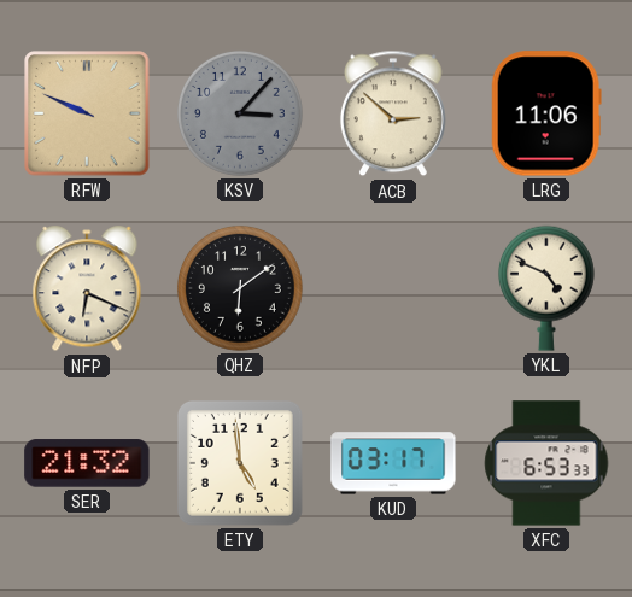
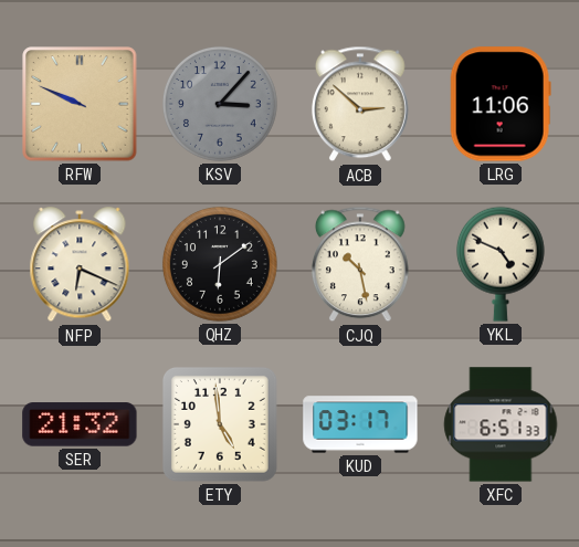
CJQ: none -> 10:28 (360, 264)
XFC: 6:53 -> 6:51 (501, 424)
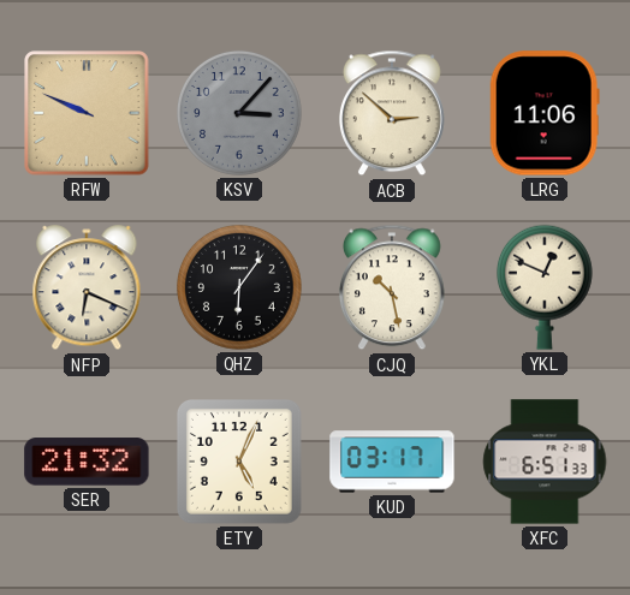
QHZ: 6:09 -> 6:06 (239, 287)
YKL: 4:49 -> 12:49 (545, 287)
ETY: 4:59 -> 5:04 (239, 462)
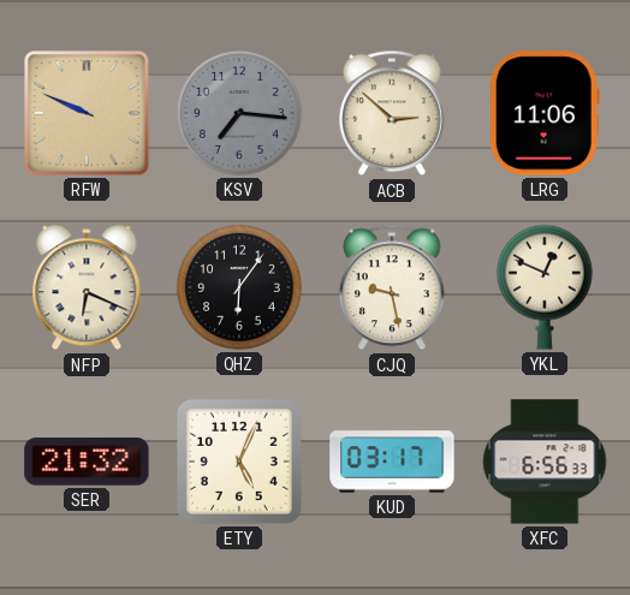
KSV: 3:07 -> 7:16 (239, 113)
CJQ: 10:28 -> 9:28 (392, 287)
XFC: 6:51 -> 6:56 (545, 462)
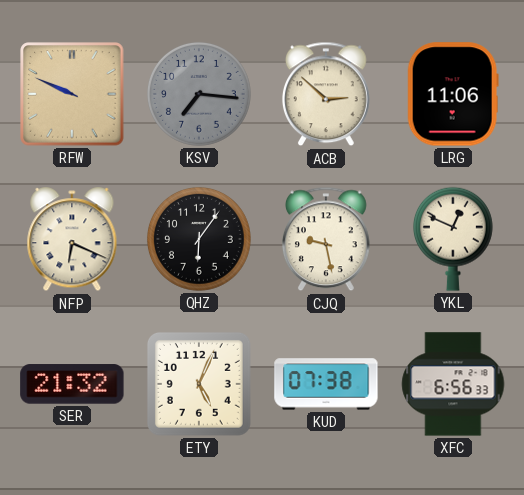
KUD: 03:17 -> 07:38 (326, 384)
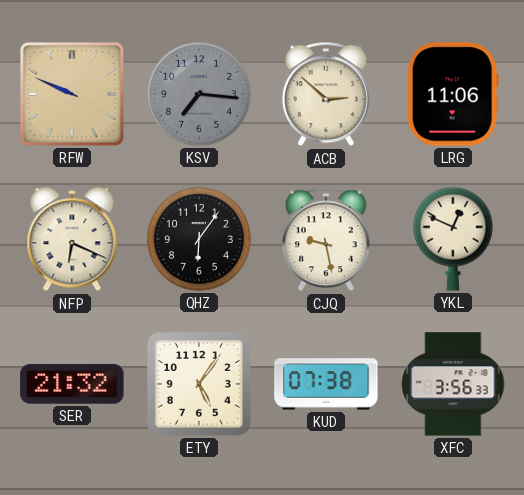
ETY: 5:04 -> 5:06 (199, 384)
XFC: 6:56 -> 3:56 (453, 384)
